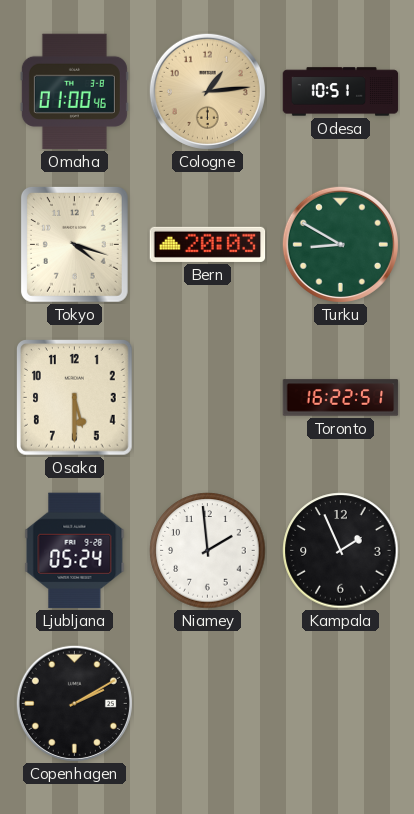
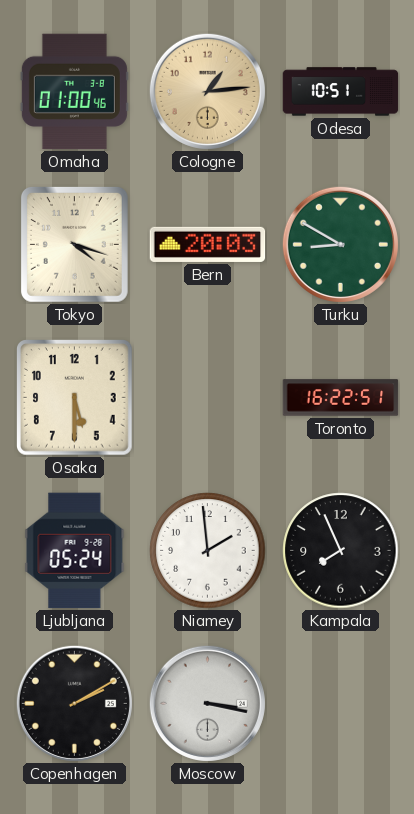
Kampala: 1:56 -> 7:56 (341, 551)
Moscow: none -> 3:17 (207, 703)
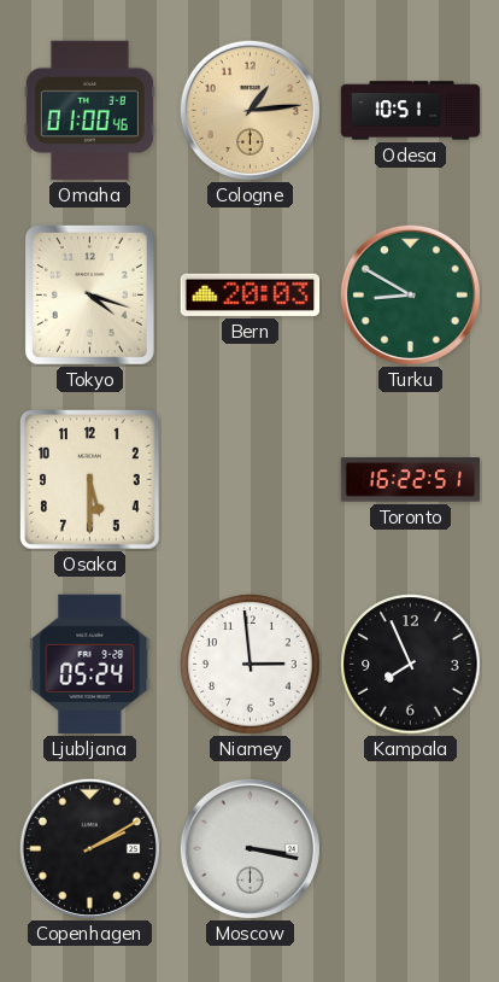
Niamey: 1:59 -> 2:59 (251, 665)
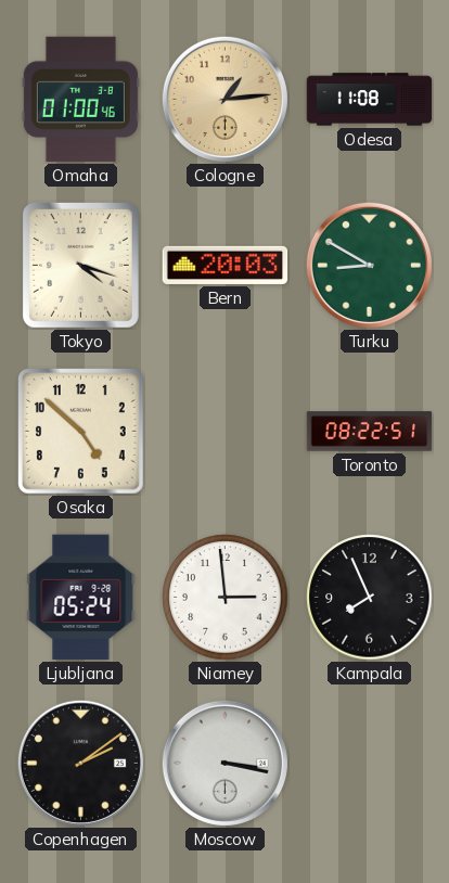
Odesa: 10:51 -> 11:08 (370, 100)
Osaka: 5:30 -> 4:52 (81, 432)
Toronto: 16:22 -> 08:22 (370, 432)
Copenhagen: 2:10 -> 2:09 (80, 763)
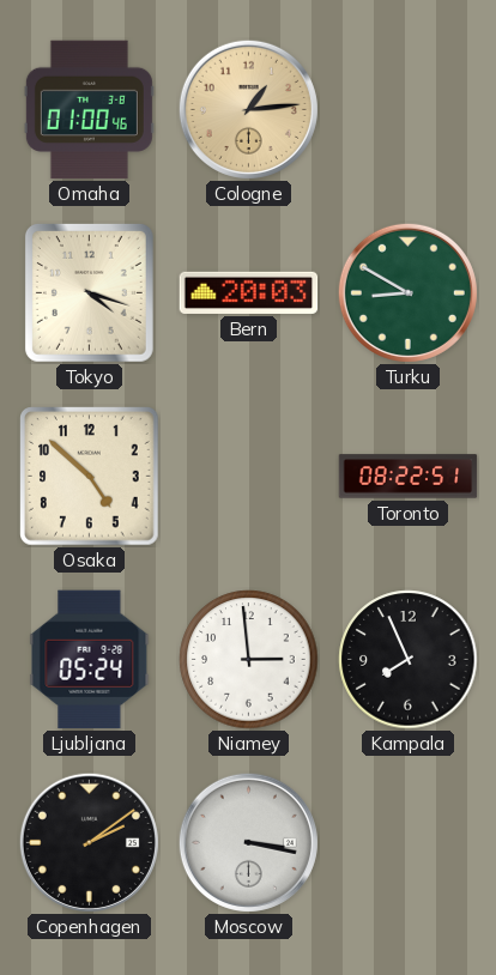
Odesa: 11:08 -> none (370, 100)
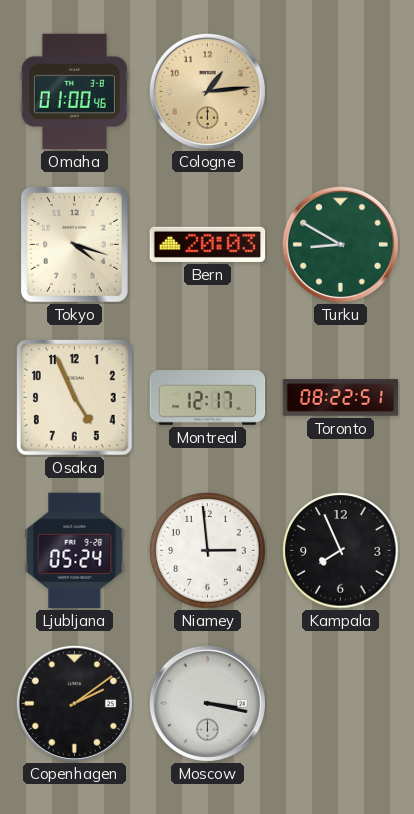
Osaka: 4:52 -> 4:56 (75, 398)
Montreal: none -> 12:17 (208, 398)
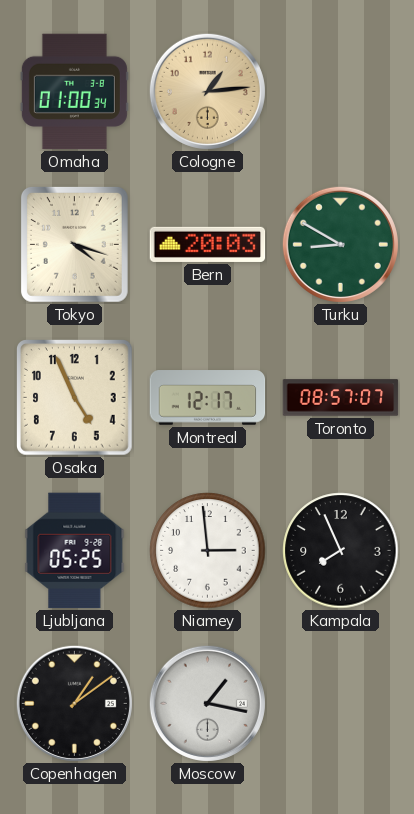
Omaha: 01:00:46 -> 01:00:34 (74, 92)
Toronto: 08:22 -> 08:57 (341, 398)
Ljubljana: 05:24 -> 05:25 (75, 551)
Copenhagen: 2:09 -> 1:09 (74, 703)
Moscow: 3:17 -> 1:17 (207, 703)
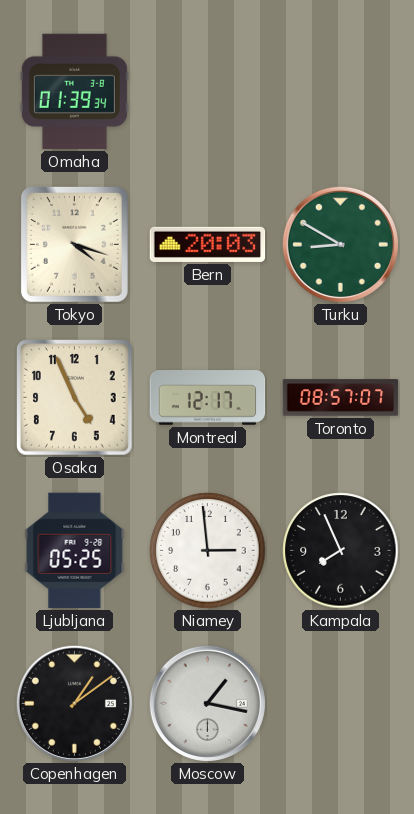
Omaha: 01:00 -> 01:39 (74, 92)
Cologne: 1:14 -> none (207, 91)
